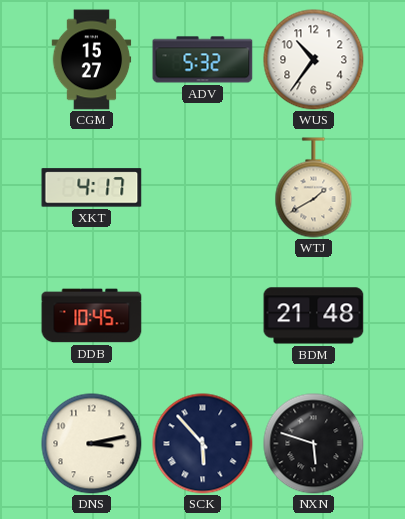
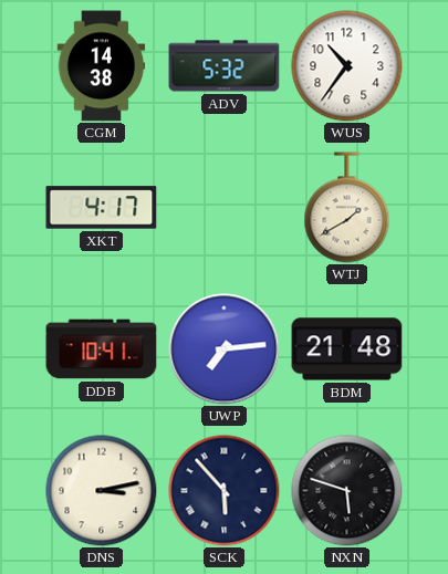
CGM: 15:27 -> 14:38 (102, 66)
DDB: 10:45 -> 10:41 (102, 349)
UWP: none -> 7:14 (225, 349)
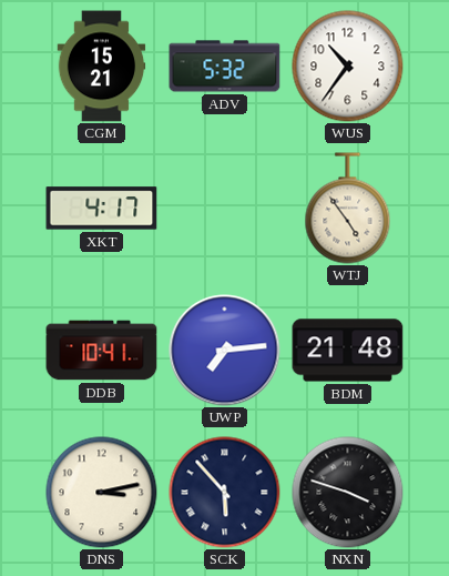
CGM: 14:38 -> 15:21 (102, 67)
WTJ: 1:40 -> 4:54 (348, 209)
NXN: 5:48 -> 3:48 (348, 493)
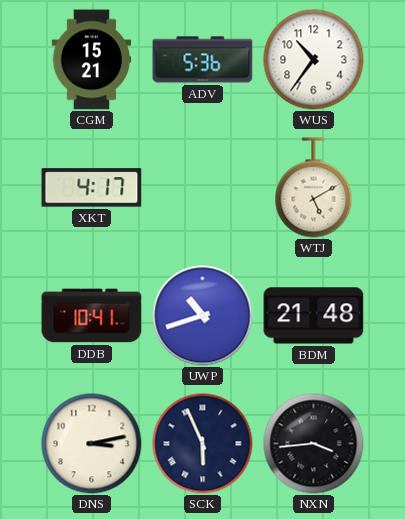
ADV: 5:32 -> 5:36 (203, 60)
WTJ: 4:54 -> 5:10 (314, 188)
UWP: 7:14 -> 10:42 (203, 316)
SCK: 5:53 -> 5:56 (203, 444)
NXN: 3:48 -> 3:44 (314, 444)
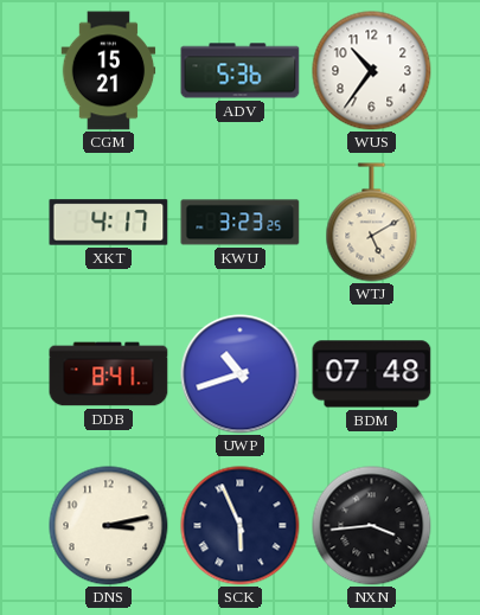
KWU: none -> 3:23 (241, 223)
DDB: 10:41 -> 8:41 (109, 374)
BDM: 21:48 -> 07:48 (372, 374)
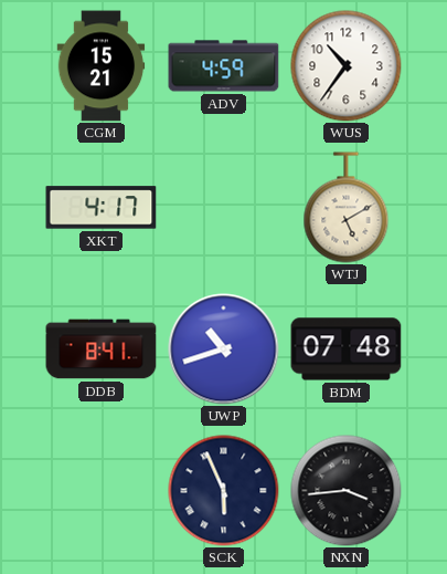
ADV: 5:36 -> 4:59 (224, 66)
KWU: 3:23 -> none (241, 223)
DNS: 3:13 -> none (109, 526)
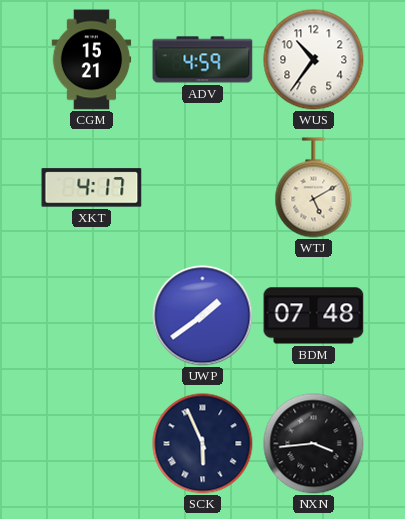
DDB: 8:41 -> none (102, 349)
UWP: 10:42 -> 1:39 (203, 316)
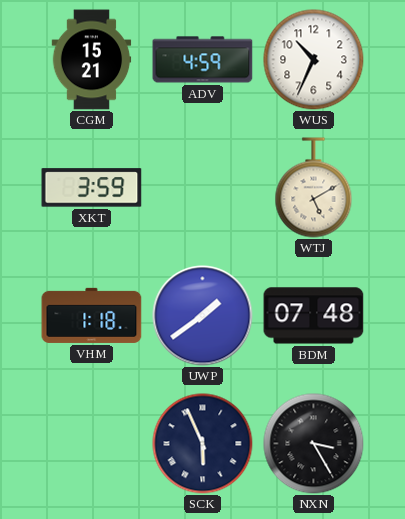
WUS: 10:36 -> 10:34 (314, 60)
XKT: 4:17 -> 3:59 (92, 188)
VHM: none -> 1:18 (92, 315)
NXN: 3:44 -> 3:25 (314, 444)
